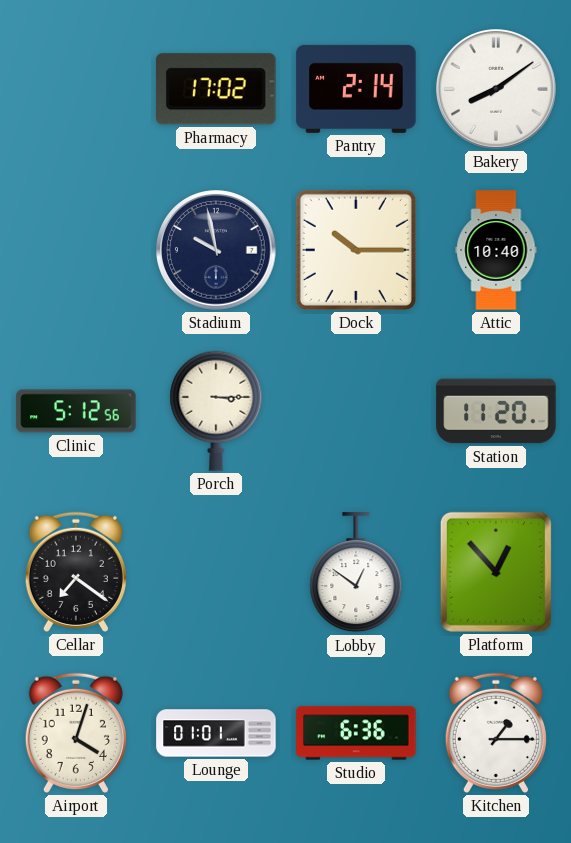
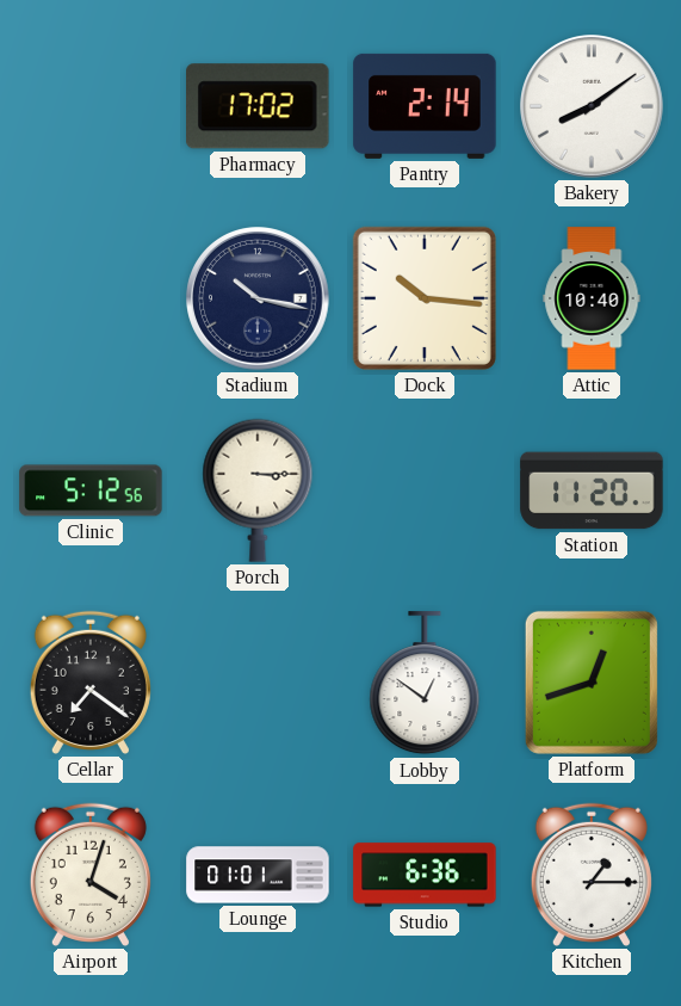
Stadium: 9:58 -> 10:17 (258, 298)
Dock: 10:15 -> 10:16 (425, 298)
Platform: 12:53 -> 12:42 (592, 683)
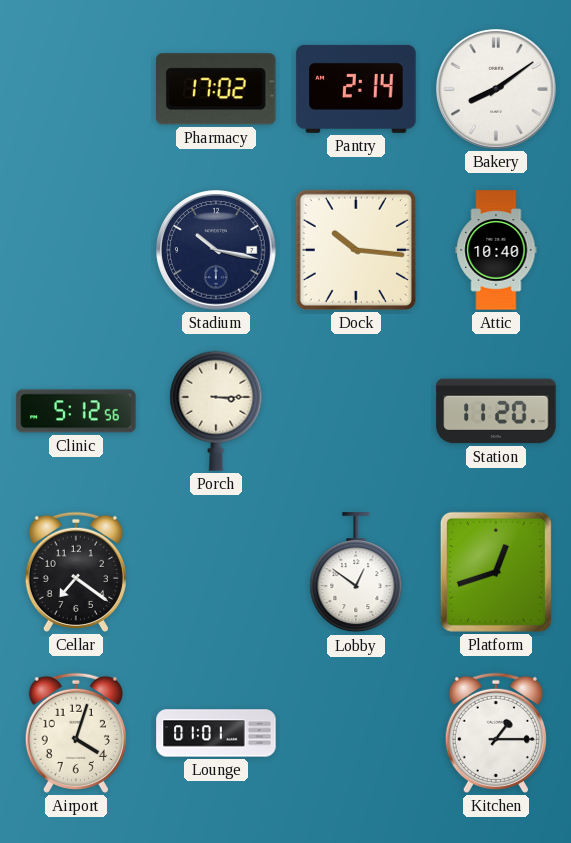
Studio: 6:36 -> none (425, 875)
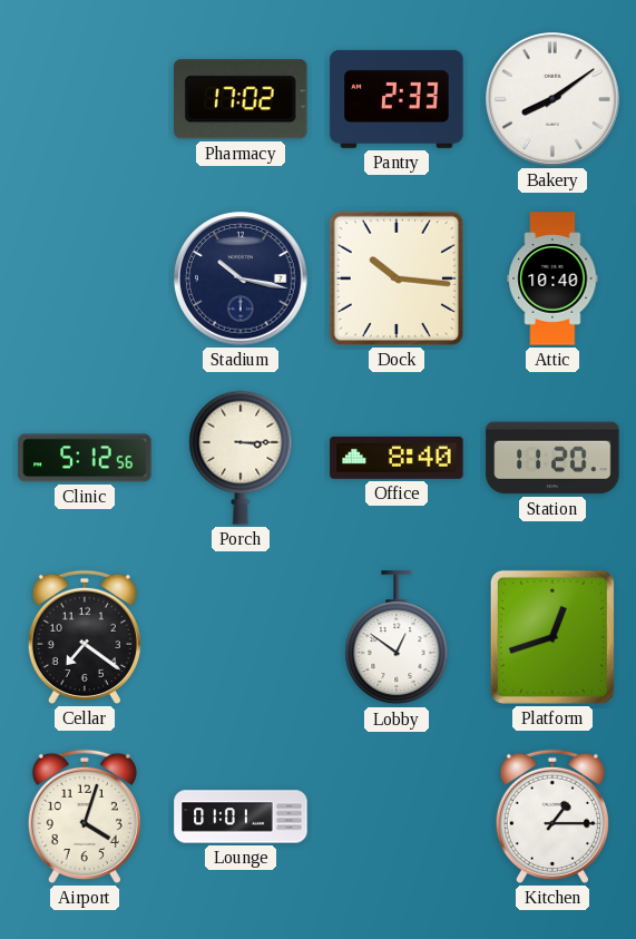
Pantry: 2:14 -> 2:33 (397, 99)
Office: none -> 8:40 (397, 458)
